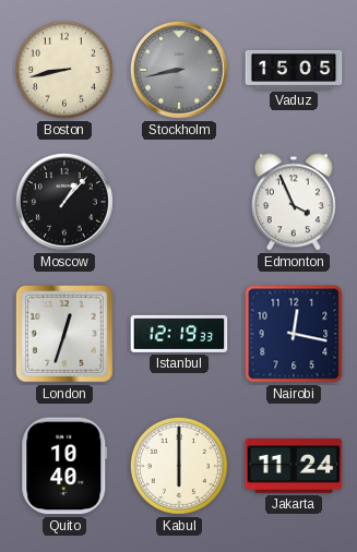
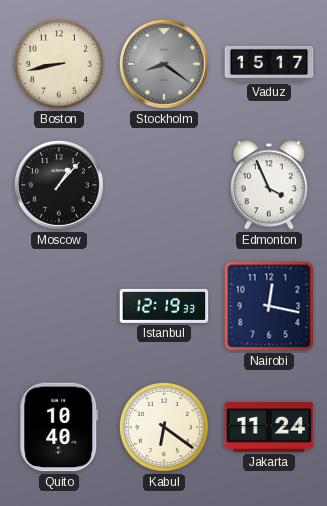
Stockholm: 8:43 -> 8:21 (164, 64)
Vaduz: 15:05 -> 15:17 (269, 64)
London: 12:33 -> none (64, 334)
Kabul: 6:00 -> 6:21 (164, 427)
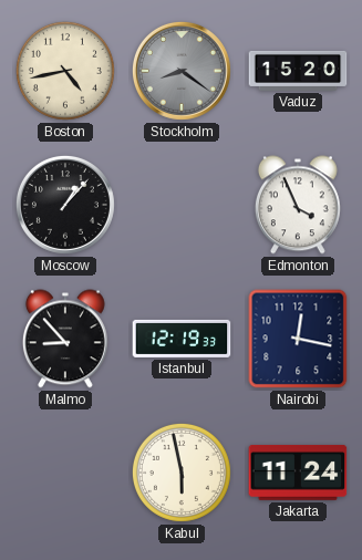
Boston: 8:43 -> 4:43 (65, 71)
Vaduz: 15:17 -> 15:20 (298, 71)
Malmo: none -> 8:53 (65, 339)
Quito: 10:40 -> none (59, 427)
Kabul: 6:21 -> 5:58 (182, 473)
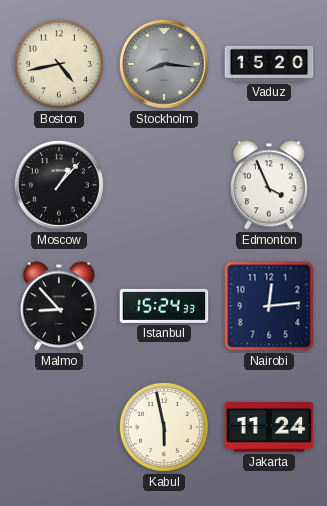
Stockholm: 8:21 -> 8:16 (164, 64)
Istanbul: 12:19 -> 15:24 (164, 306)
Nairobi: 12:17 -> 12:14 (269, 306)
